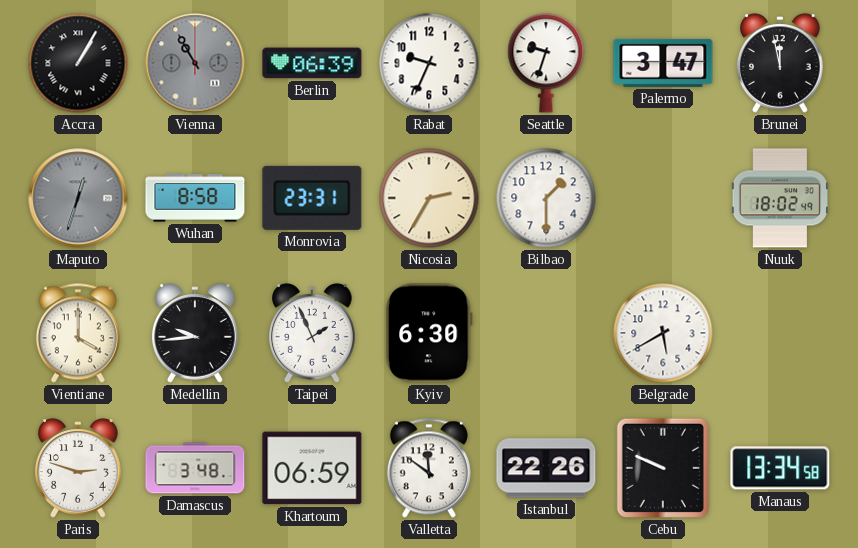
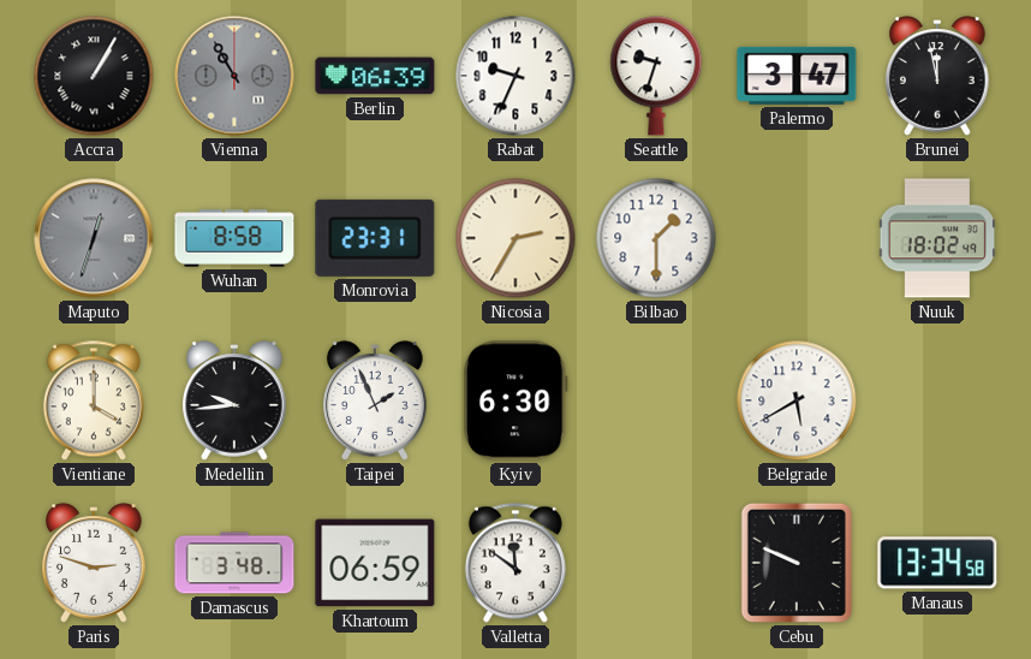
Istanbul: 22:26 -> none (546, 468)
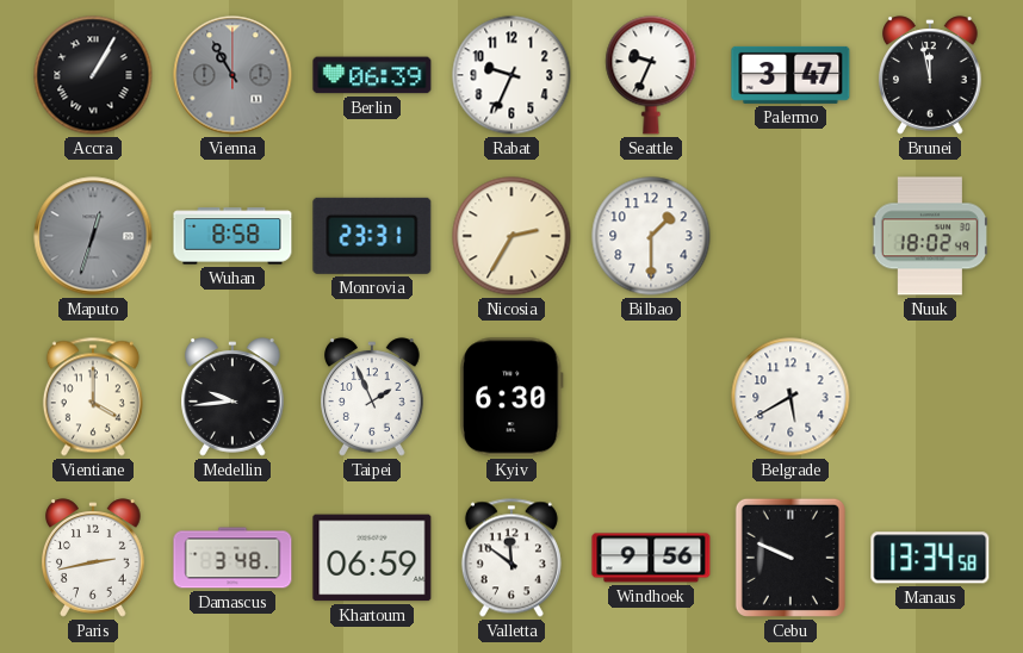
Seattle: 9:33 -> 9:34 (651, 75)
Paris: 2:48 -> 2:43 (94, 558)
Windhoek: none -> 9:56 (651, 558)
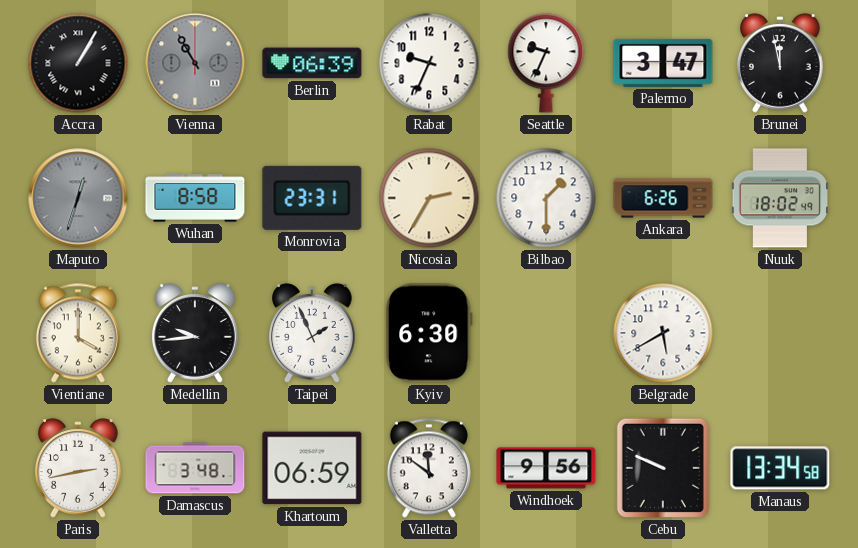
Ankara: none -> 6:26 (663, 198)
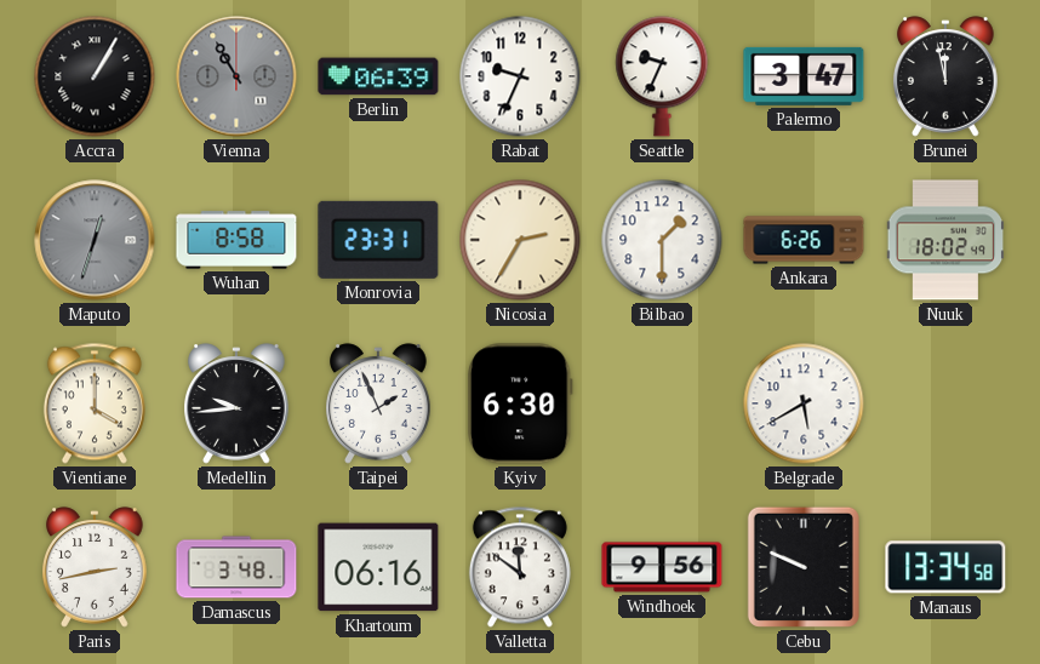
Khartoum: 06:59 -> 06:16 (378, 567)
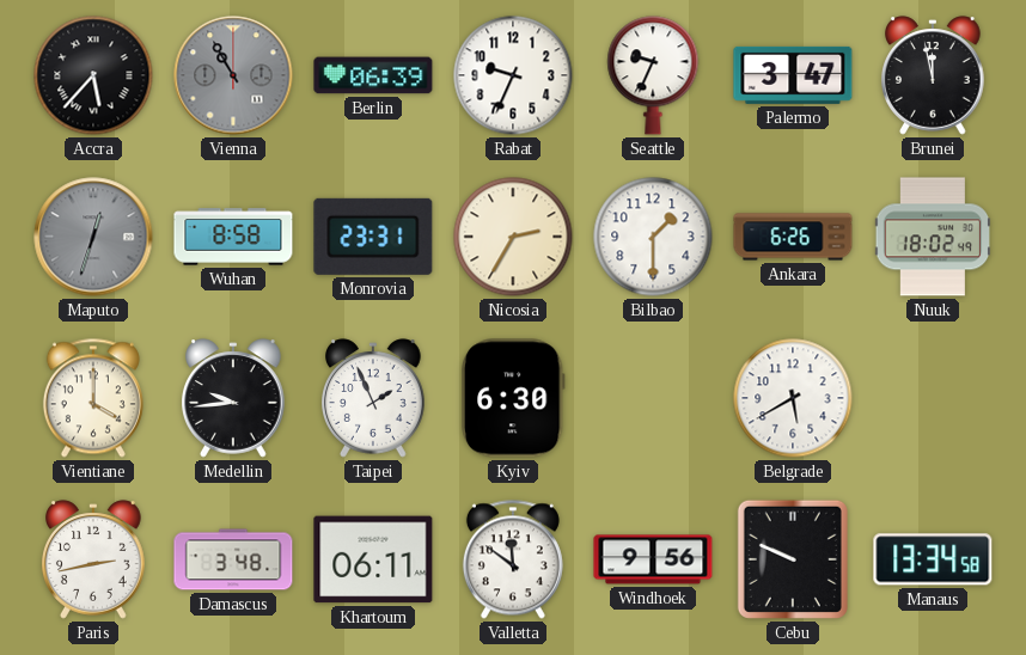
Accra: 1:05 -> 5:37 (93, 75)
Khartoum: 06:16 -> 06:11 (373, 559)
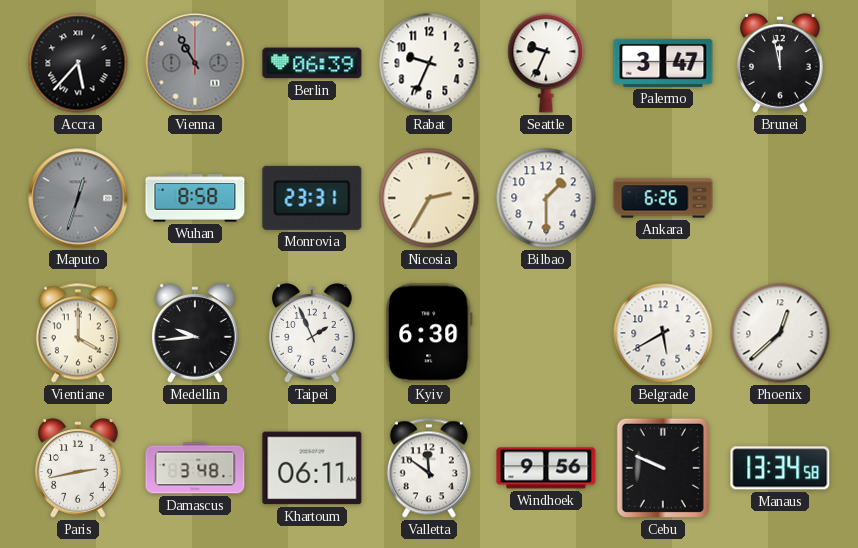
Nuuk: 18:02 -> none (933, 237)
Phoenix: none -> 12:38 (780, 333)
